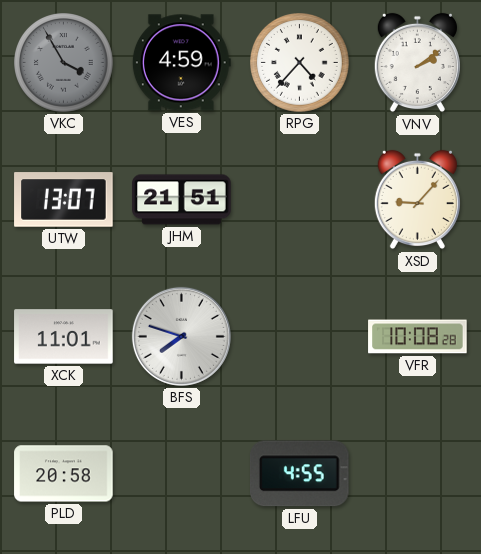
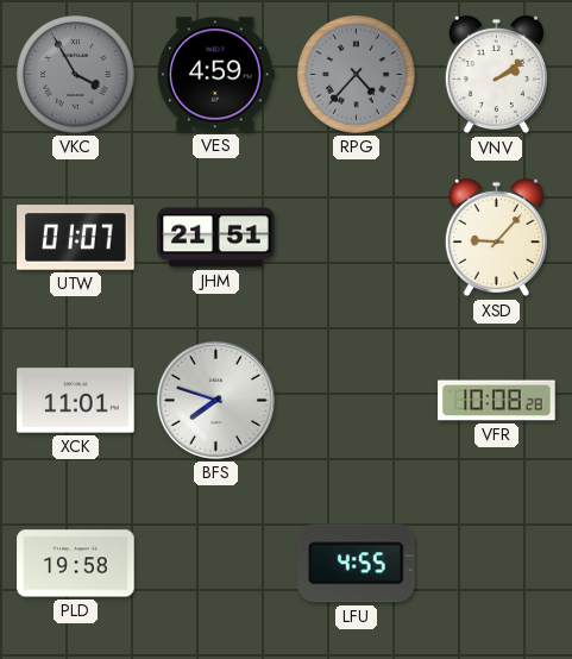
RPG dial: white -> grey (357, 75)
UTW: 13:07 -> 01:07 (76, 238)
PLD: 20:58 -> 19:58 (76, 564)
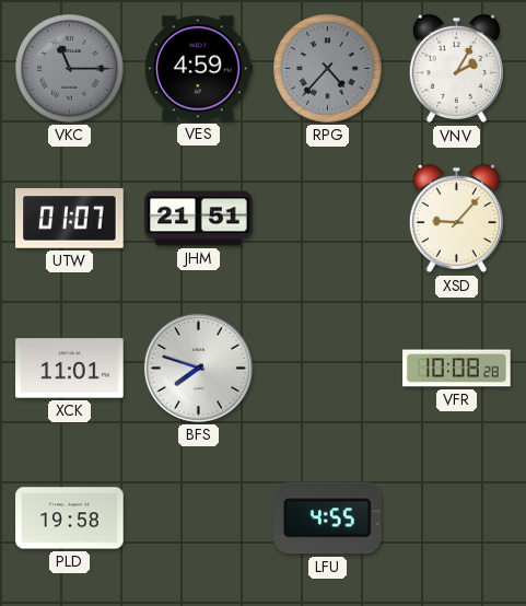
VKC: 3:55 -> 11:15 (70, 69)
VNV: 2:09 -> 2:05 (456, 69)
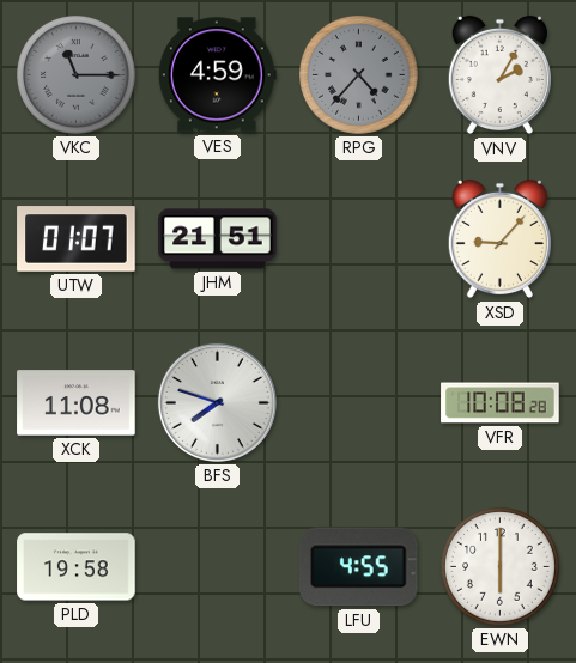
XCK: 11:01 -> 11:08 (77, 403)
EWN: none -> 6:00 (501, 567)
